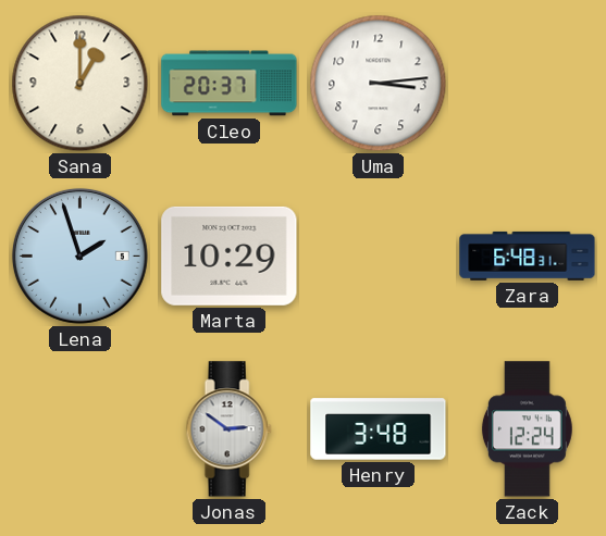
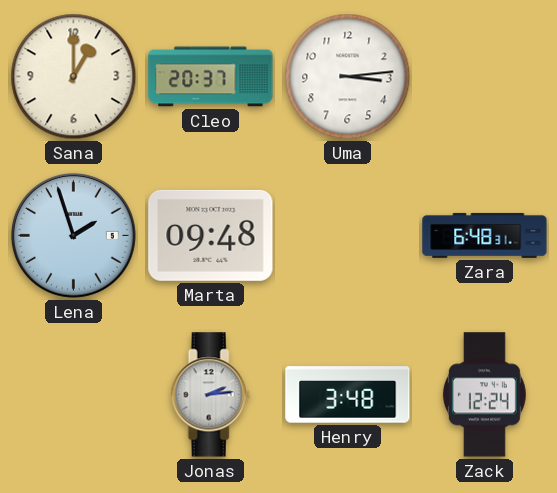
Marta: 10:29 -> 09:48 (211, 235)
Jonas: 2:51 -> 2:14 (210, 395)
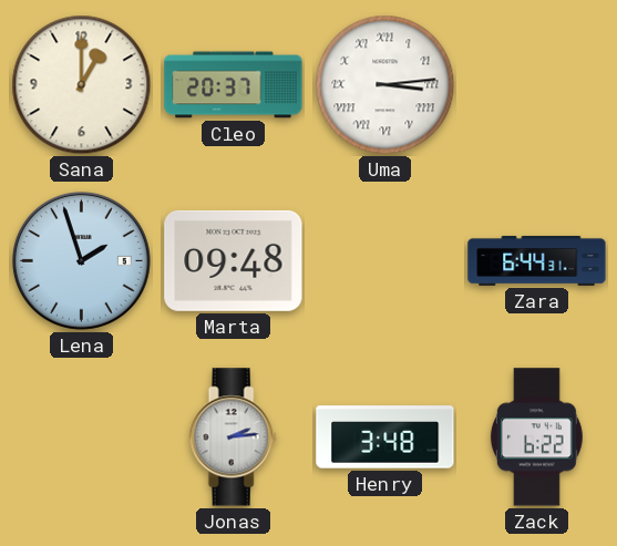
Uma numerals: Arabic -> Roman (385, 85)
Zara: 6:48 -> 6:44 (537, 260)
Zack: 12:24 -> 6:22 (536, 437)
